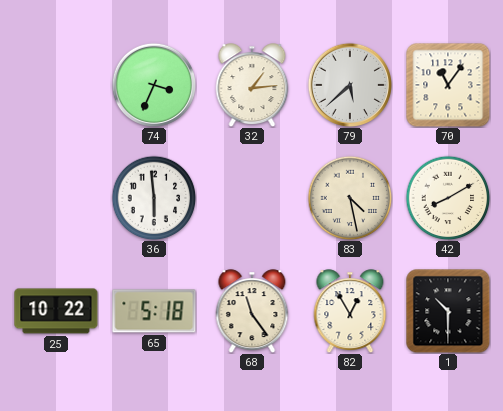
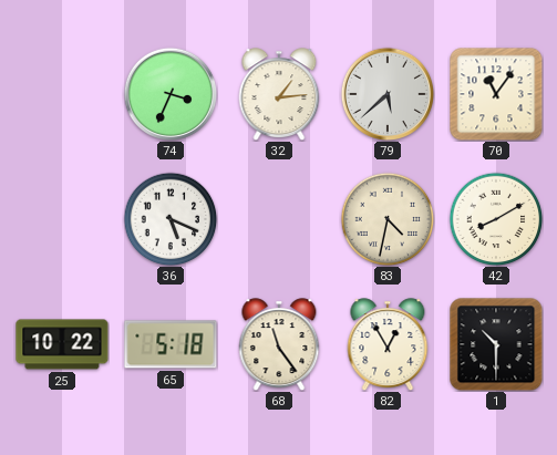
36: 5:59 -> 5:19 (171, 219)
83: 4:28 -> 4:32 (388, 219)
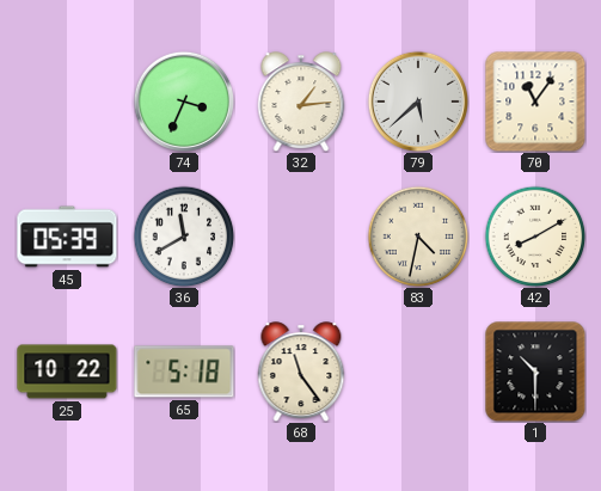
45: none -> 05:39 (67, 237)
36: 5:19 -> 11:40 (184, 237)
82: 12:55 -> none (388, 344)
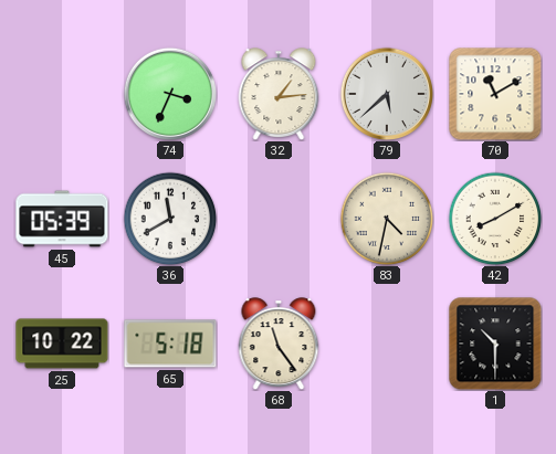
70: 11:06 -> 11:10 (495, 94)
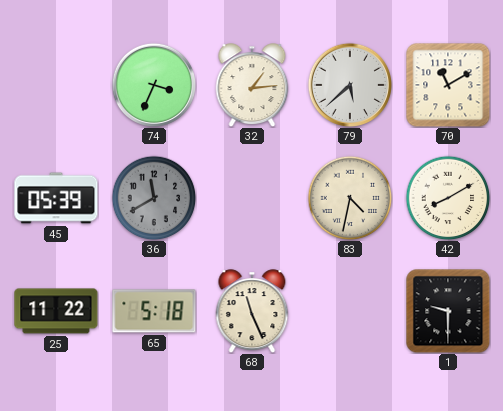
36 dial: white -> grey (154, 198)
25: 10:22 -> 11:22 (56, 311)
68: 11:24 -> 11:26 (252, 311)
1: 10:30 -> 9:30 (448, 311)
